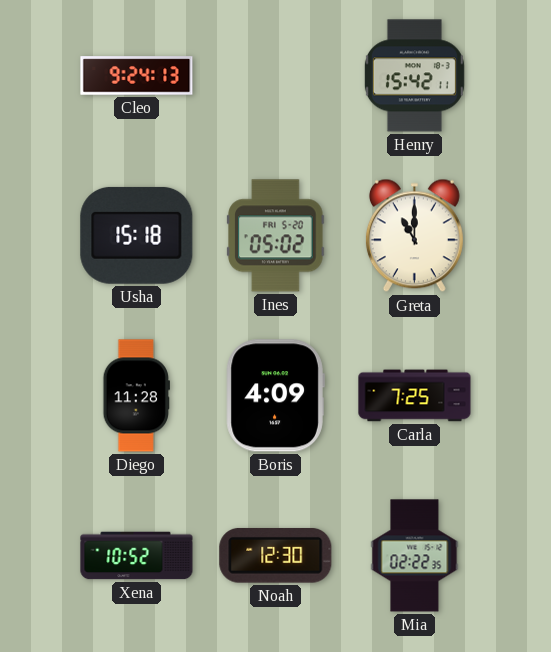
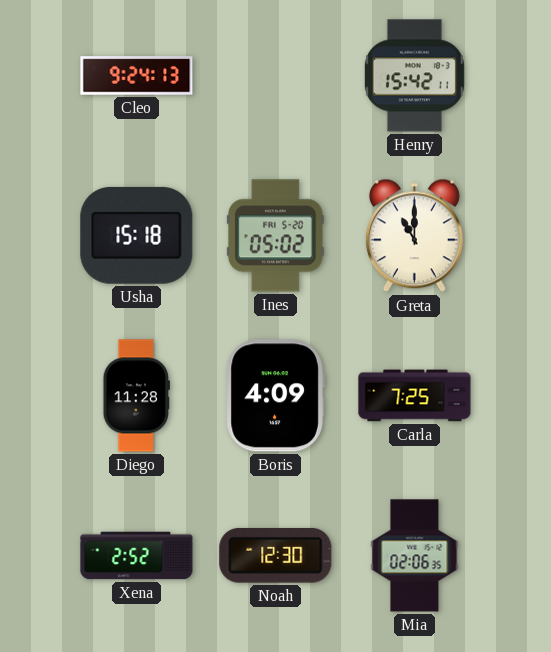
Xena: 10:52 -> 2:52 (137, 556)
Mia: 02:22 -> 02:06 (415, 556)
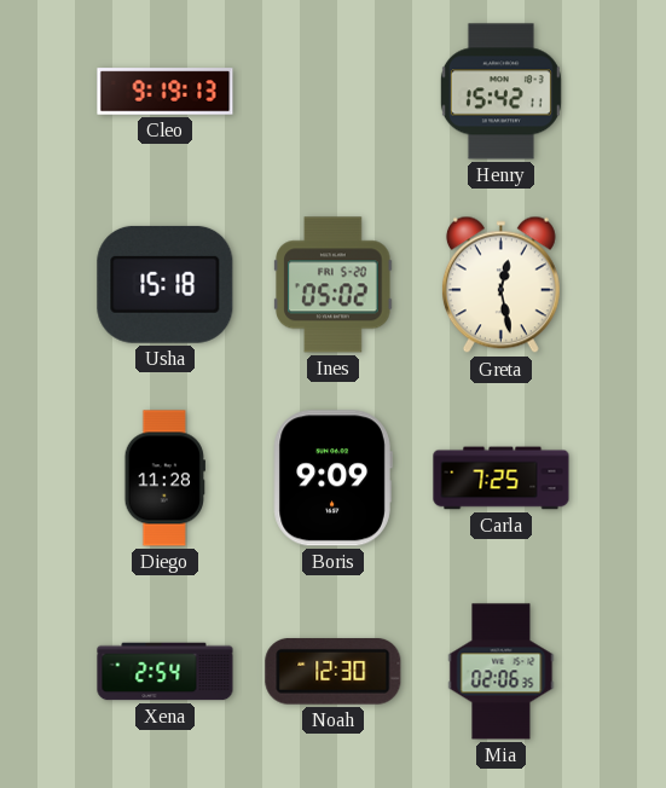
Cleo: 9:24 -> 9:19 (166, 92)
Greta: 11:00 -> 12:28 (500, 285)
Boris: 4:09 -> 9:09 (332, 479)
Xena: 2:52 -> 2:54 (166, 672)
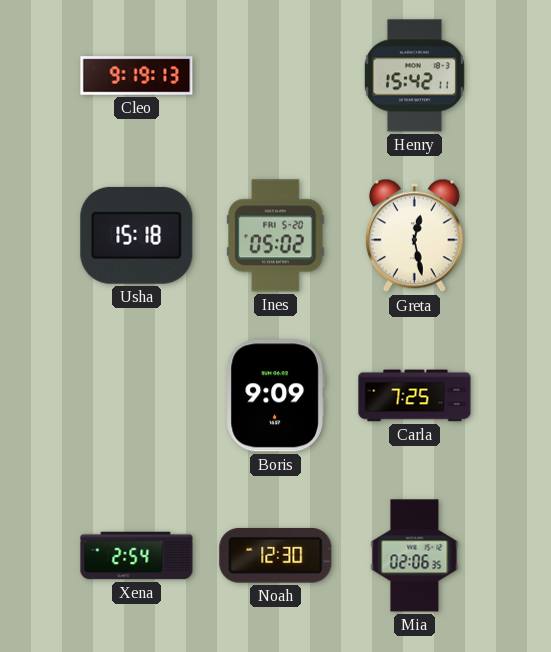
Diego: 11:28 -> none (164, 479)
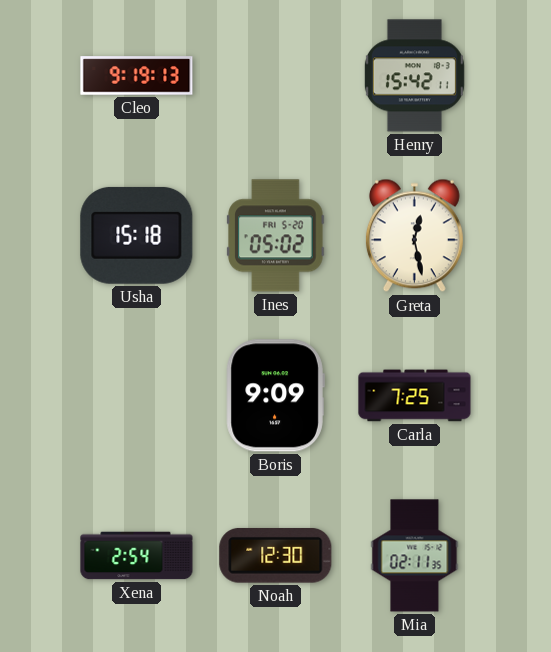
Mia: 02:06 -> 02:11 (415, 556)
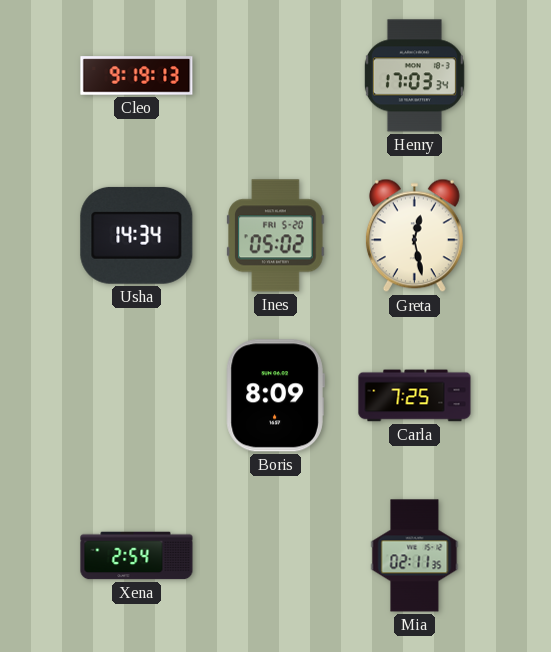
Henry: 15:42 -> 17:03 (414, 76)
Usha: 15:18 -> 14:34 (137, 235)
Boris: 9:09 -> 8:09 (275, 396)
Noah: 12:30 -> none (276, 556)
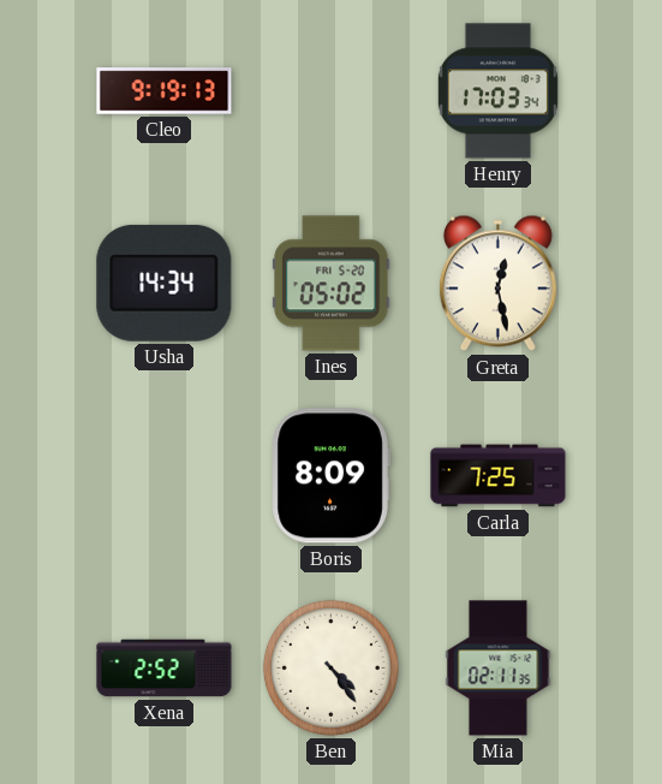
Xena: 2:54 -> 2:52 (165, 669)
Ben: none -> 4:24 (330, 667)
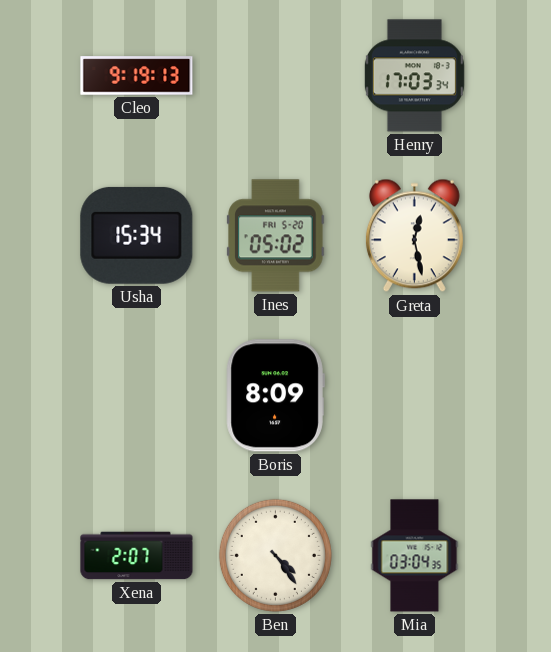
Usha: 14:34 -> 15:34 (137, 235)
Carla: 7:25 -> none (499, 476)
Xena: 2:52 -> 2:07 (137, 556)
Mia: 02:11 -> 03:04 (415, 556)
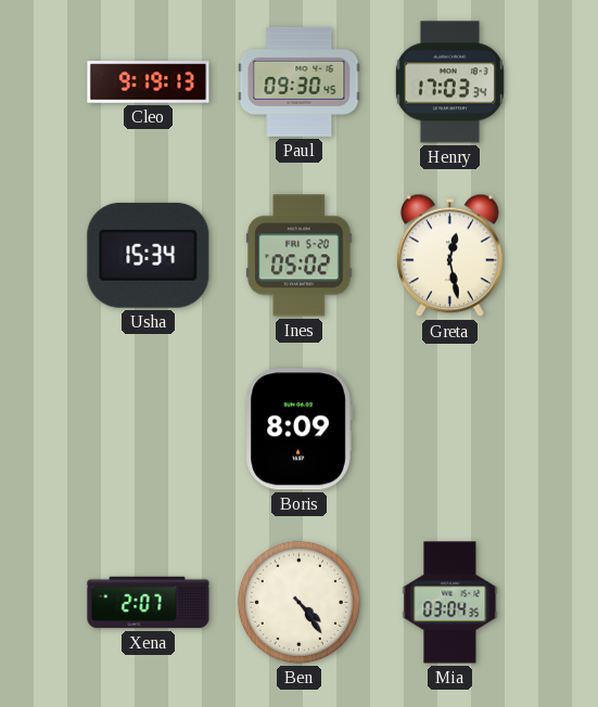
Paul: none -> 09:30 (300, 81)
